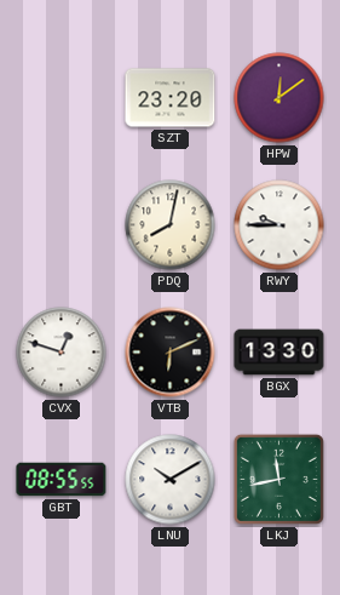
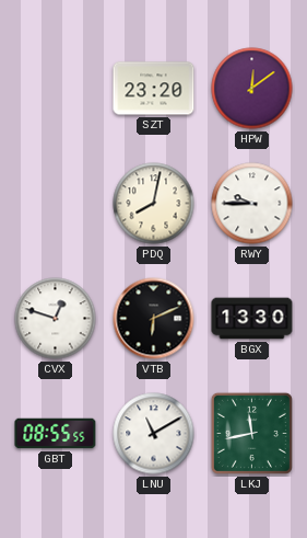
LNU: 10:10 -> 11:10 (154, 434)
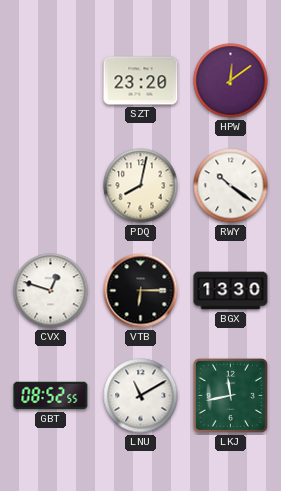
RWY: 9:45 -> 10:21 (231, 186)
VTB: 6:11 -> 6:15 (141, 291)
GBT: 08:55 -> 08:52 (51, 396)
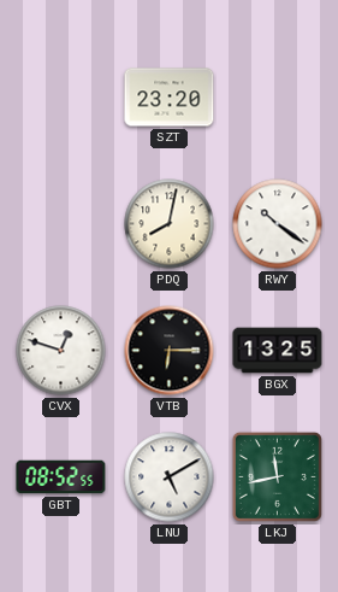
HPW: 12:09 -> none (231, 81)
BGX: 13:30 -> 13:25 (278, 351)
LNU: 11:10 -> 5:10 (170, 477)
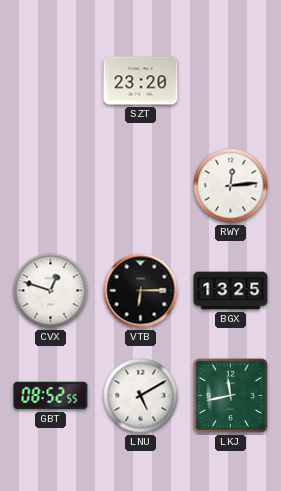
PDQ: 8:02 -> none (170, 224)
RWY: 10:21 -> 12:14 (231, 186)
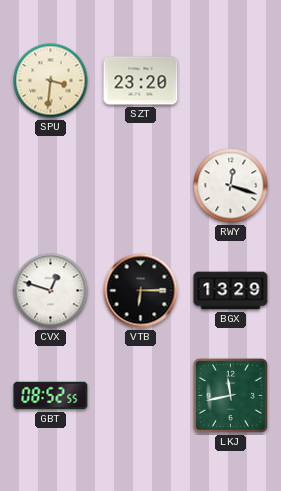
SPU: none -> 3:31 (51, 81)
RWY: 12:14 -> 12:18 (231, 186)
BGX: 13:25 -> 13:29 (231, 291)
LNU: 5:10 -> none (141, 396)
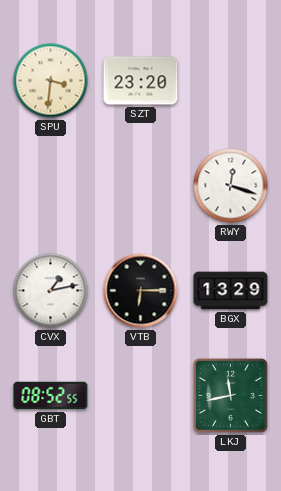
CVX: 12:48 -> 1:13 (51, 291)
